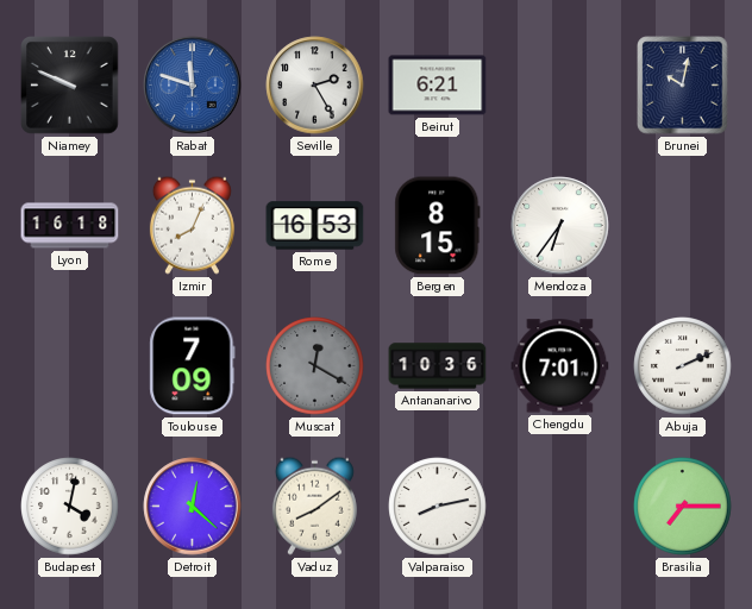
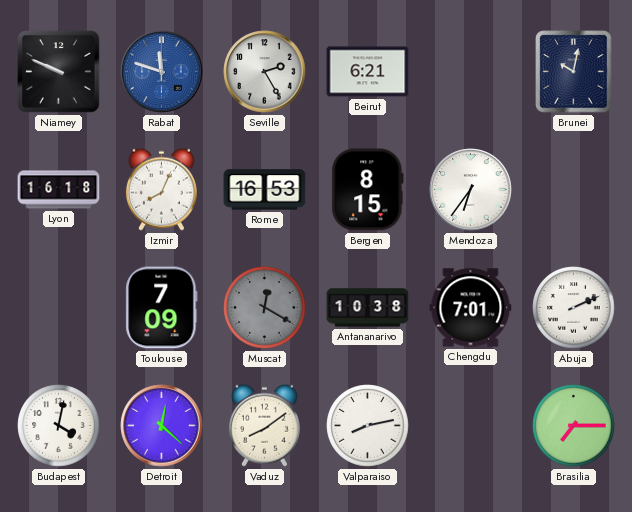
Antananarivo: 10:36 -> 10:38 (368, 308)
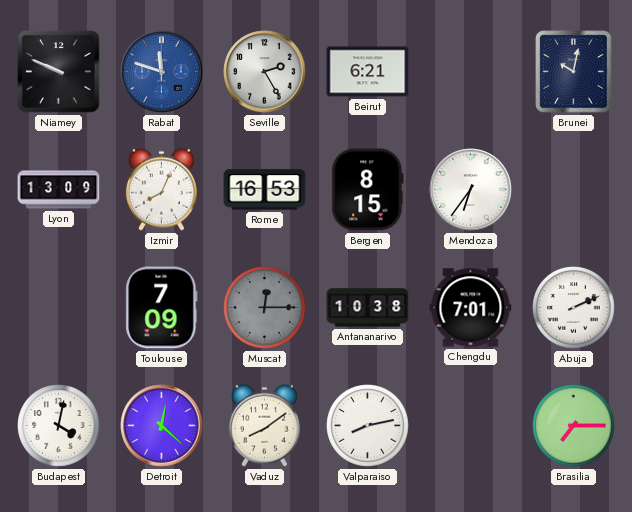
Lyon: 16:18 -> 13:09 (59, 190)
Muscat: 12:20 -> 12:15 (265, 308)
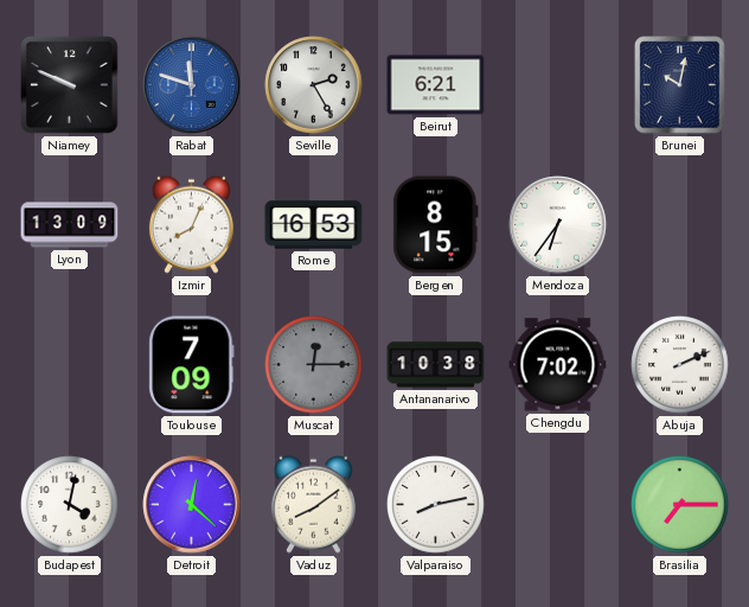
Chengdu: 7:01 -> 7:02 (558, 365)
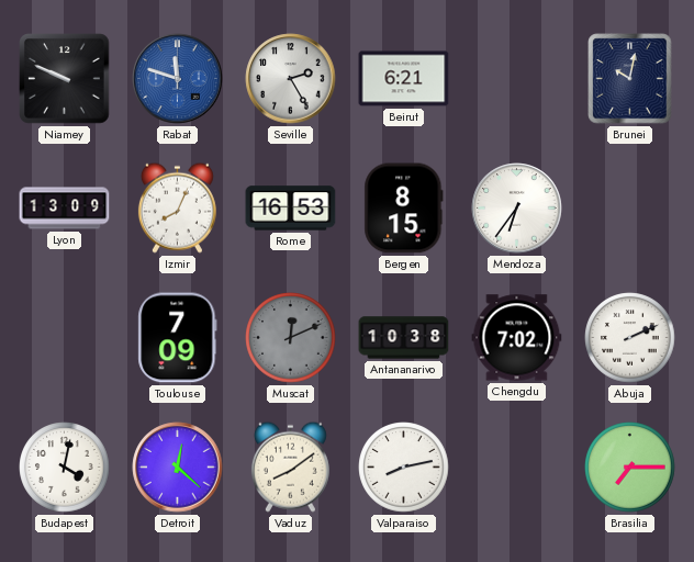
Muscat: 12:15 -> 12:11 (291, 338)
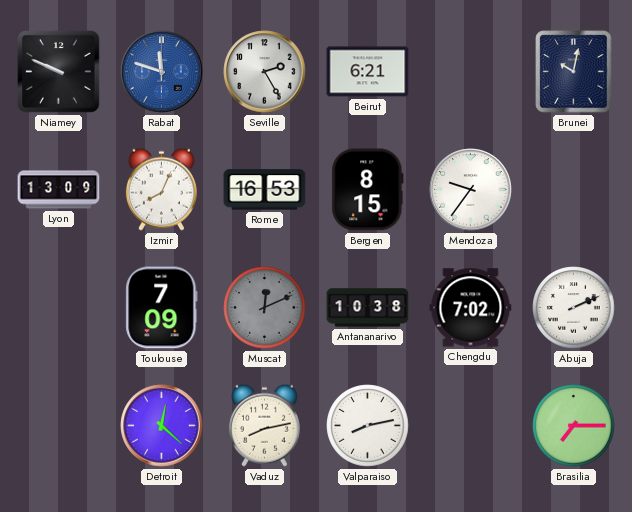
Mendoza: 6:36 -> 9:36 (471, 190)
Budapest: 4:02 -> none (65, 468)
Vaduz: 8:09 -> 8:13 (264, 425)
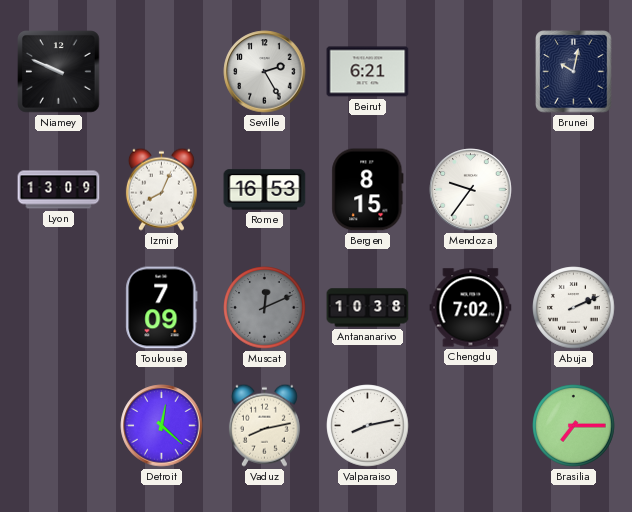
Rabat: 11:48 -> none (162, 72)
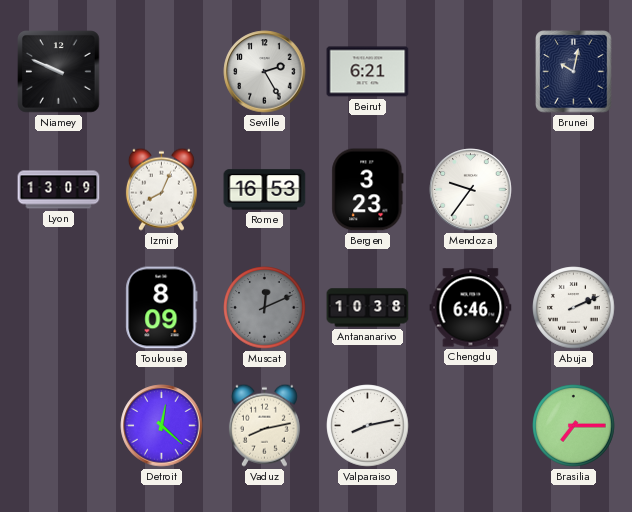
Bergen: 8:15 -> 3:23 (368, 190)
Toulouse: 7:09 -> 8:09 (162, 308)
Chengdu: 7:02 -> 6:46 (471, 308)
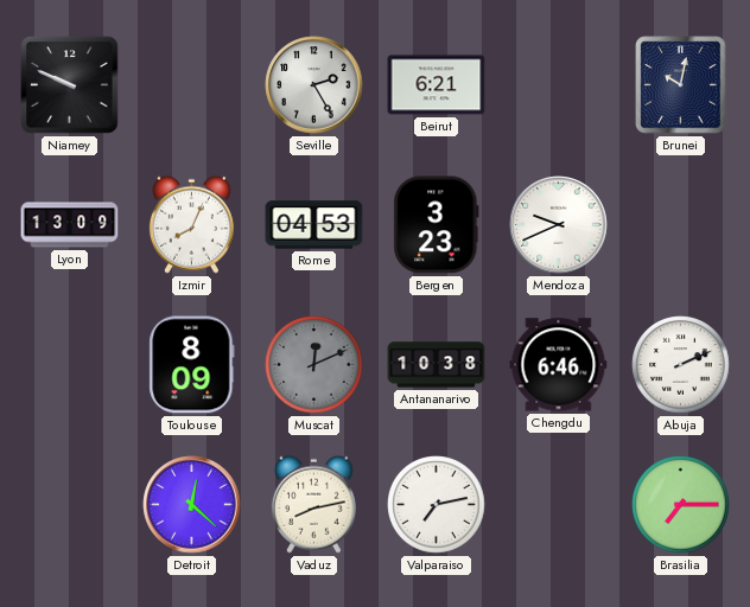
Rome: 16:53 -> 04:53 (314, 225)
Mendoza: 9:36 -> 9:41 (559, 225)
Valparaiso: 8:13 -> 7:13 (437, 505)
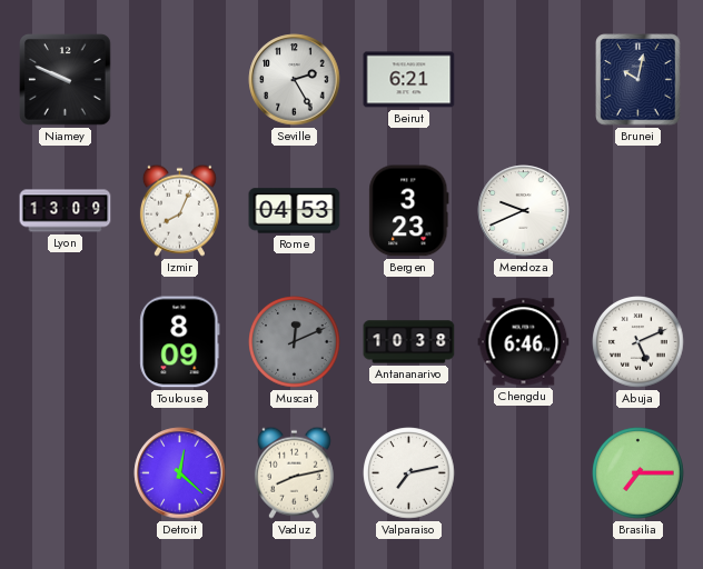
Abuja: 2:11 -> 5:11 (638, 342)
